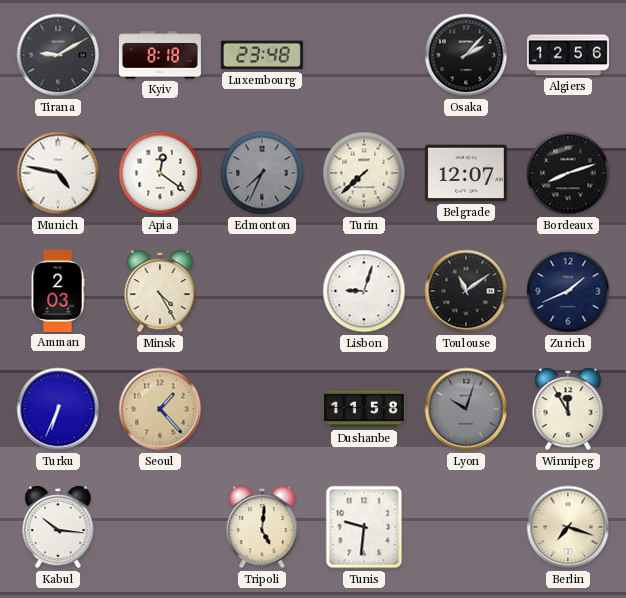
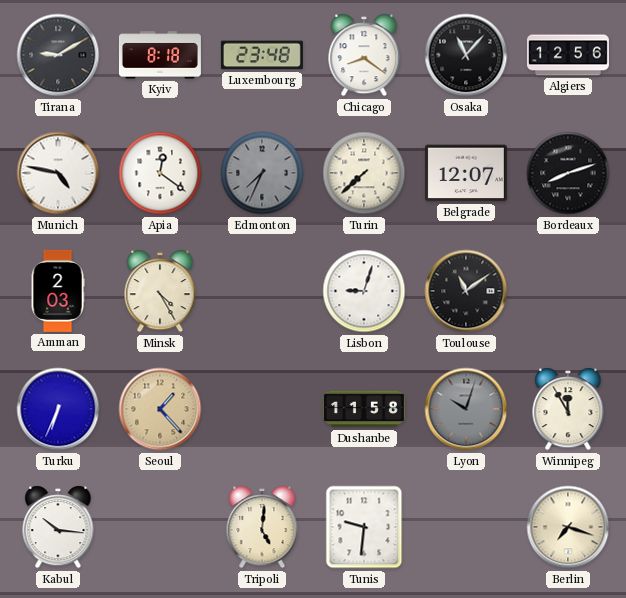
Chicago: none -> 8:21 (364, 55)
Osaka: 2:07 -> 11:07 (466, 55)
Zurich: 1:41 -> none (568, 291)
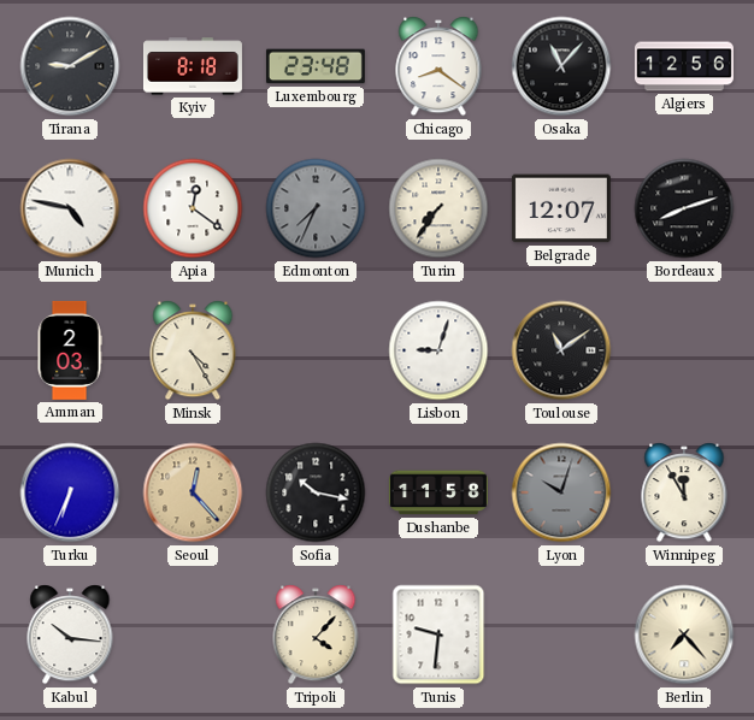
Turin: 7:38 -> 7:36 (438, 208)
Seoul: 1:23 -> 12:23 (193, 492)
Sofia: none -> 10:17 (316, 492)
Tripoli: 5:01 -> 4:07 (316, 635)
Berlin: 7:18 -> 7:23 (684, 635)
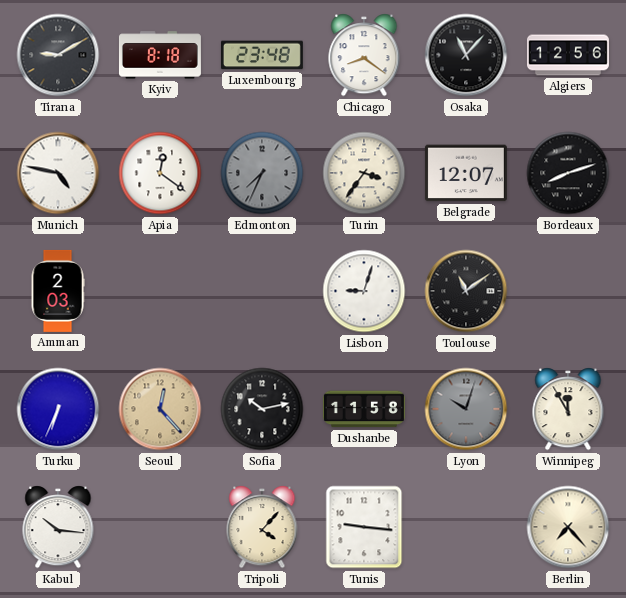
Turin: 7:36 -> 3:36 (364, 173)
Minsk: 4:25 -> none (193, 350)
Sofia: 10:17 -> 10:13 (262, 409)
Tunis: 9:31 -> 9:16 (364, 527)
